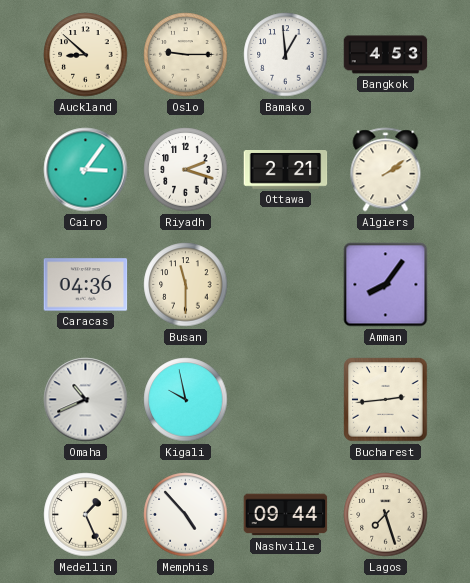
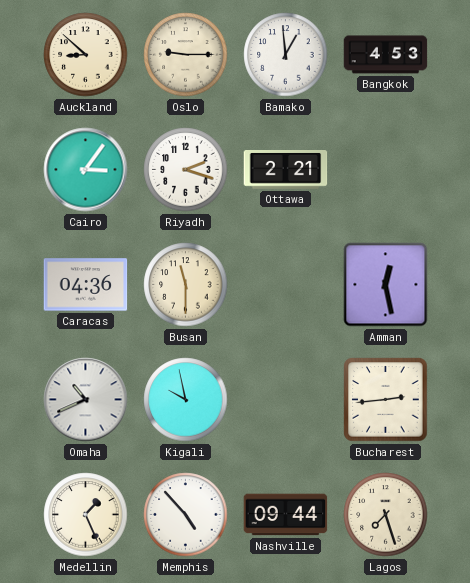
Algiers: 2:09 -> none (386, 170)
Amman: 8:06 -> 12:28 (386, 285)
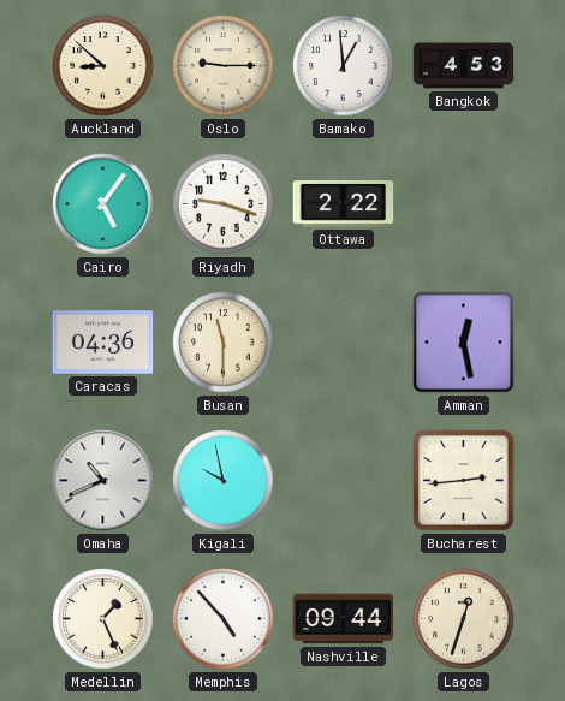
Cairo: 3:06 -> 5:06 (103, 204)
Riyadh: 2:18 -> 9:18 (224, 204)
Ottawa: 2:21 -> 2:22 (344, 204)
Lagos: 7:27 -> 12:33 (464, 619)
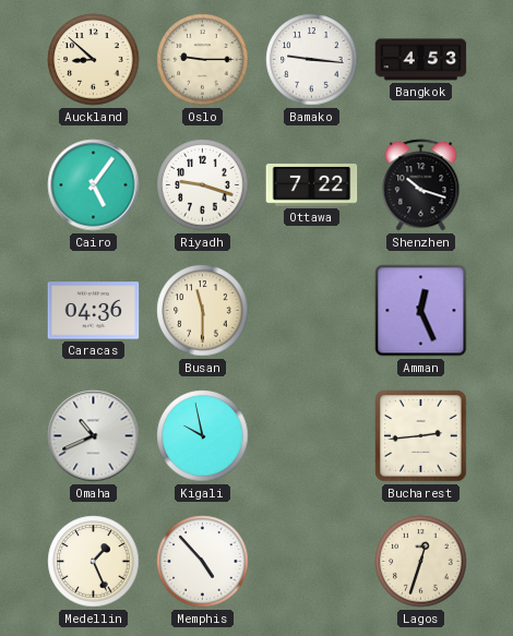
Bamako: 12:59 -> 9:16 (312, 60)
Ottawa: 2:22 -> 7:22 (312, 185)
Shenzhen: none -> 10:18 (421, 185)
Amman: 12:28 -> 12:26 (421, 311)
Nashville: 09:44 -> none (344, 619)
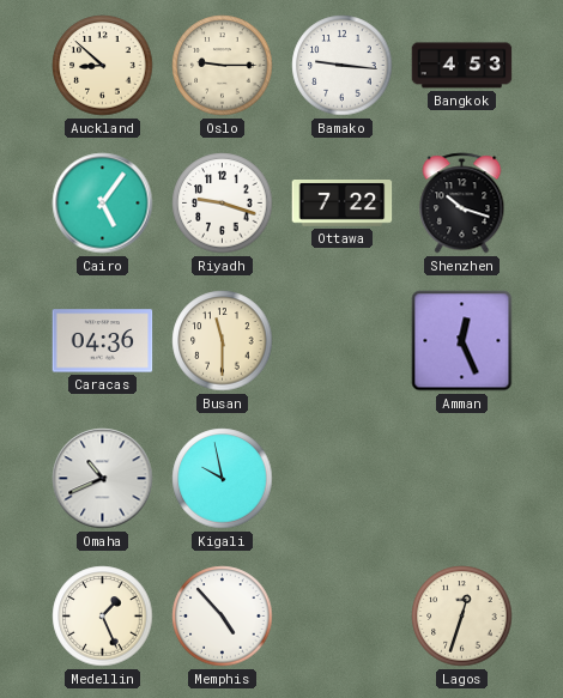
Bucharest: 2:44 -> none (421, 436)
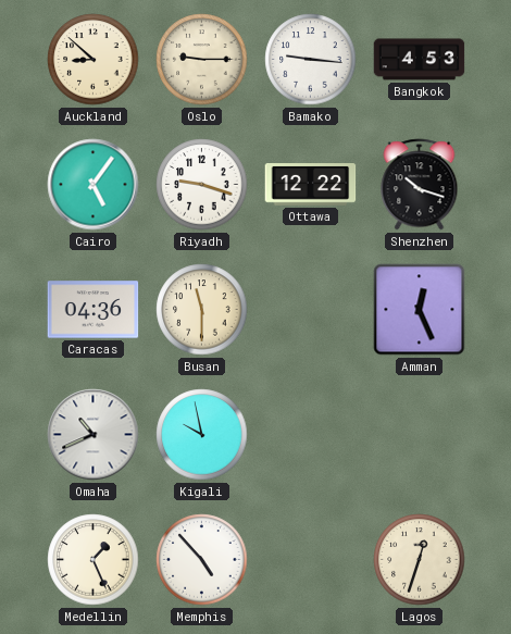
Ottawa: 7:22 -> 12:22 (311, 185)
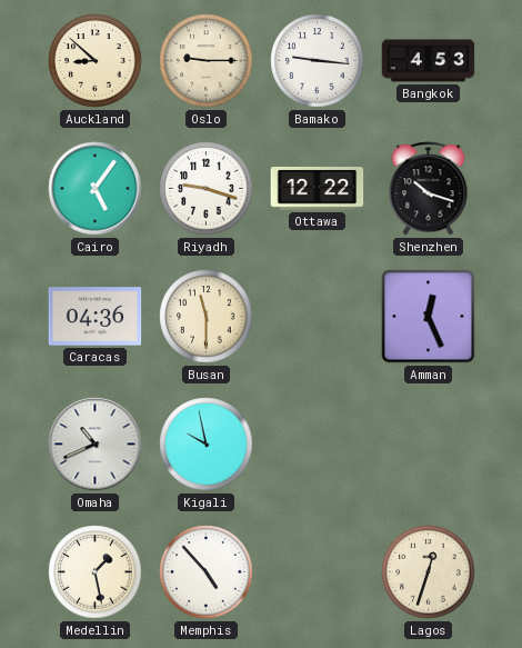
Medellin: 1:26 -> 1:28 (96, 572)
